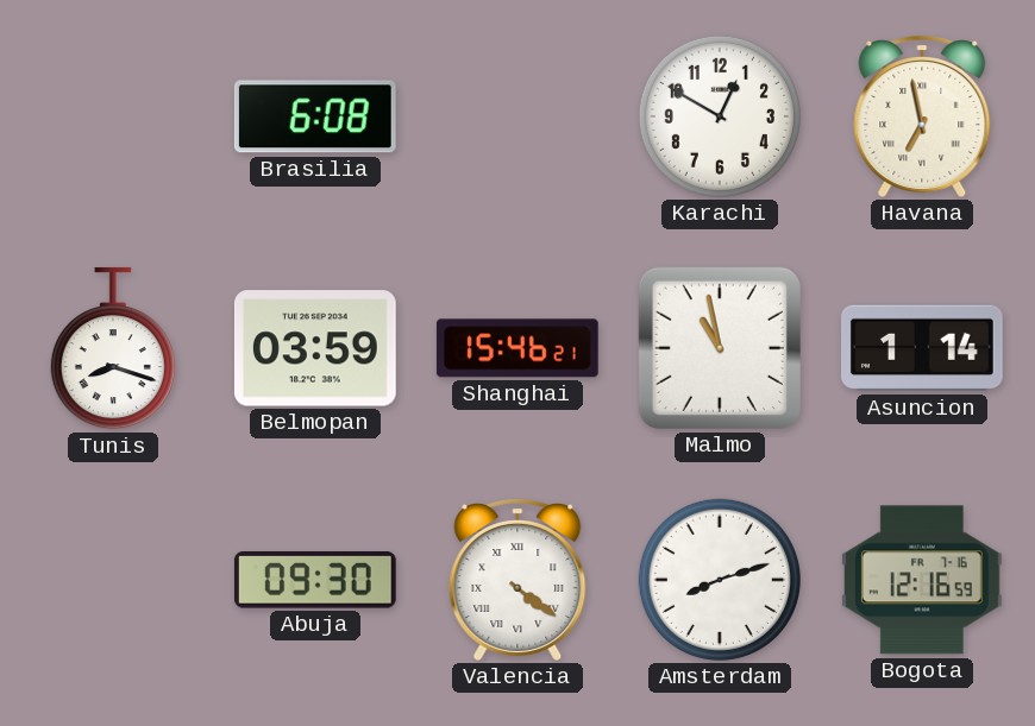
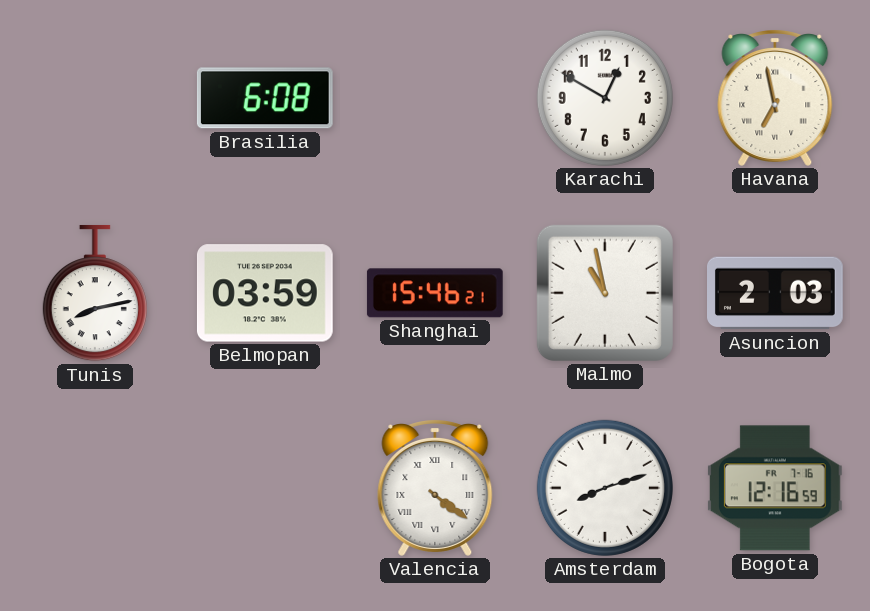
Tunis: 8:18 -> 8:13 (95, 293)
Asuncion: 1:14 -> 2:03 (776, 293)
Abuja: 09:30 -> none (315, 581)
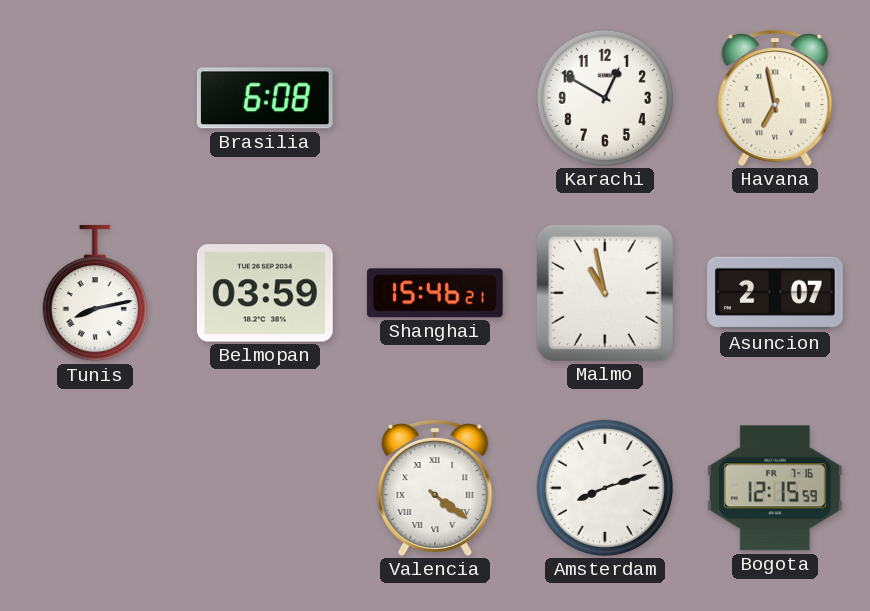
Asuncion: 2:03 -> 2:07 (776, 293)
Bogota: 12:16 -> 12:15 (775, 488)
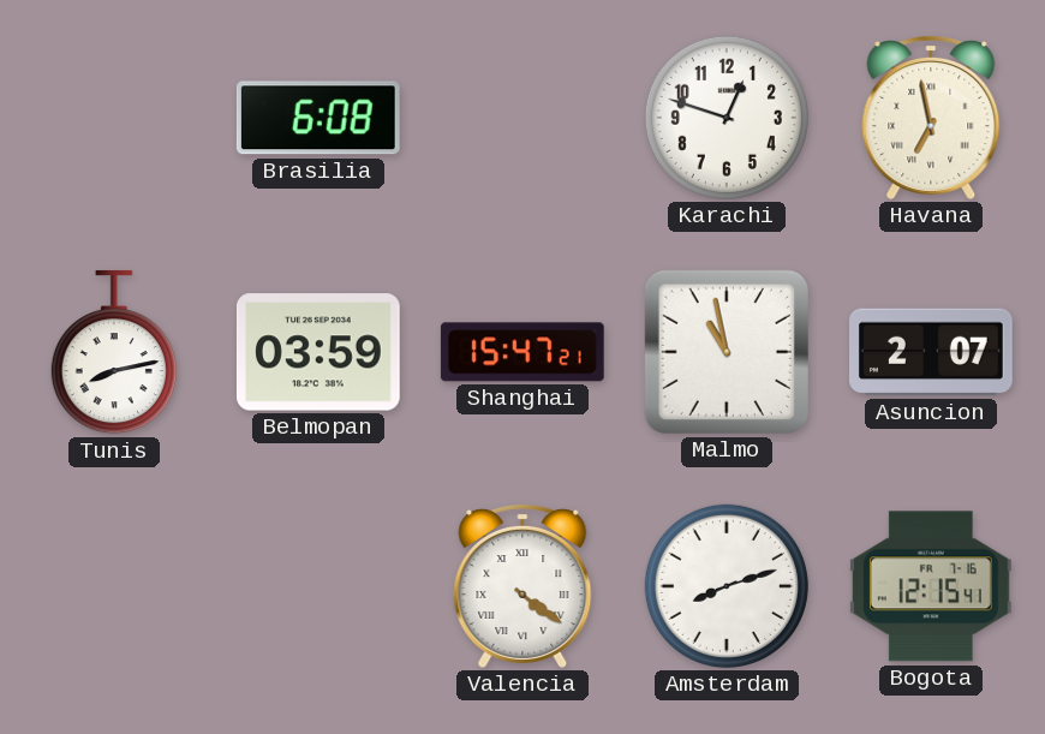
Karachi: 12:50 -> 12:48 (727, 118)
Shanghai: 15:46 -> 15:47 (522, 352)
Bogota: 12:15:59 -> 12:15:41 (931, 586)
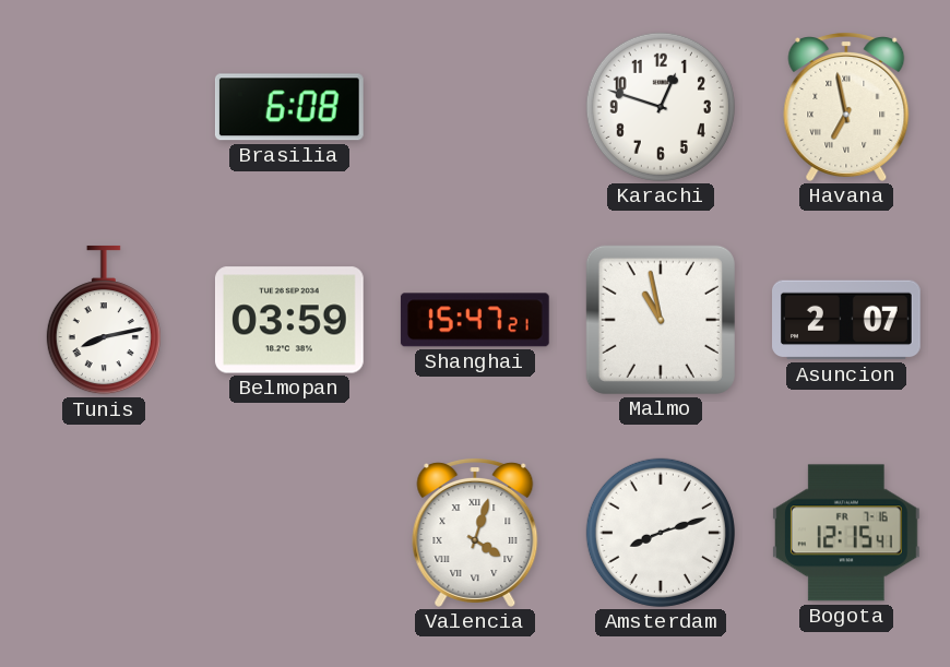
Valencia: 4:21 -> 4:03 (475, 533)
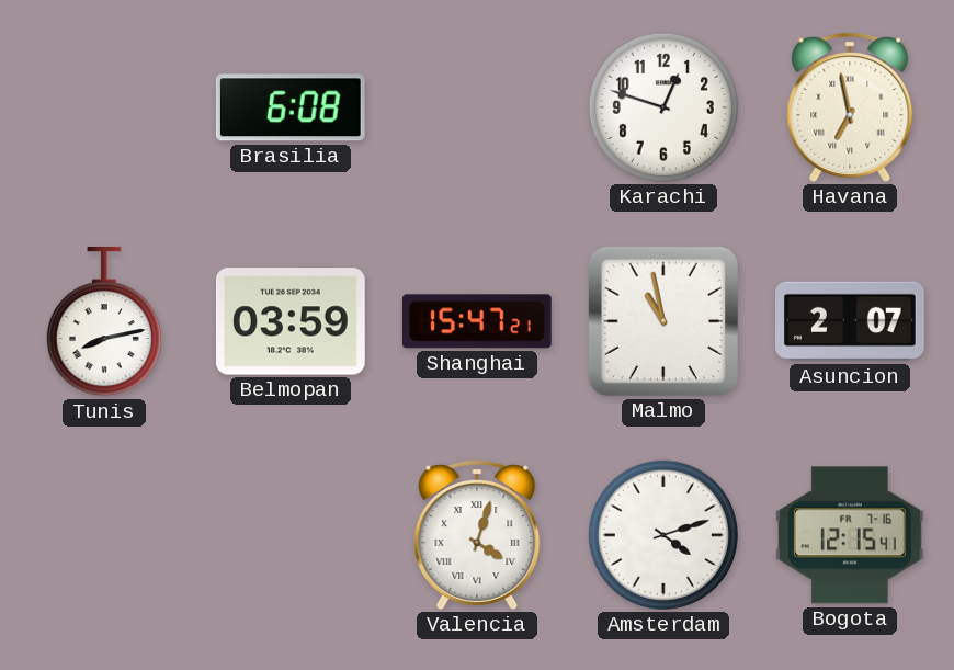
Amsterdam: 8:12 -> 4:12 (663, 535)
